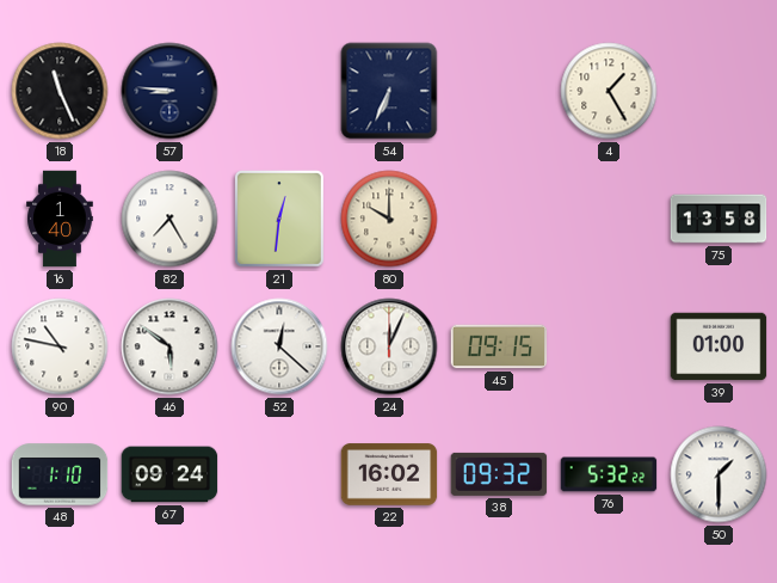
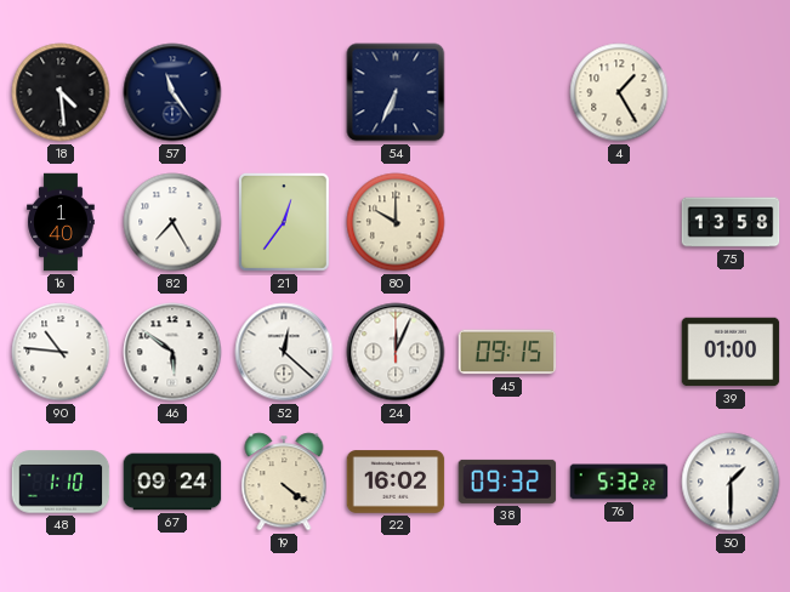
18: 11:26 -> 4:29 (61, 92)
57: 8:46 -> 11:24 (172, 92)
21: 12:31 -> 12:36 (284, 222)
90: 10:47 -> 10:46 (61, 352)
19: none -> 4:21 (284, 482)
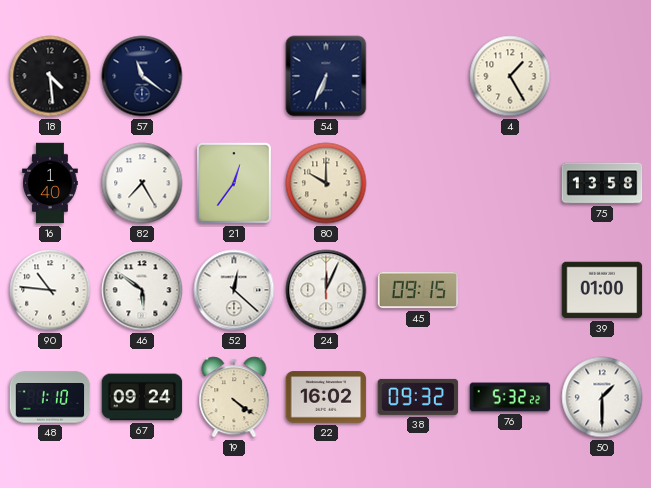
57: 11:24 -> 11:21 (142, 76)
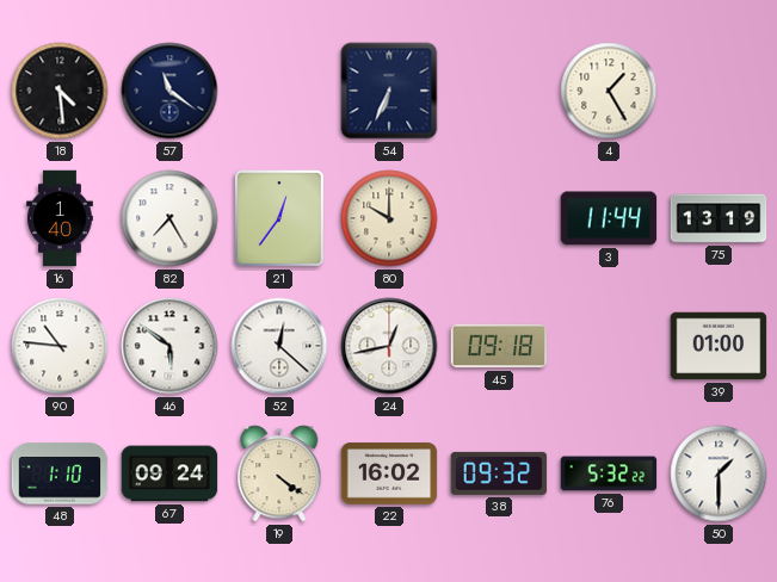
3: none -> 11:44 (609, 218)
75: 13:58 -> 13:19 (719, 218)
24: 12:04 -> 12:43 (389, 346)
45: 09:15 -> 09:18 (499, 346)
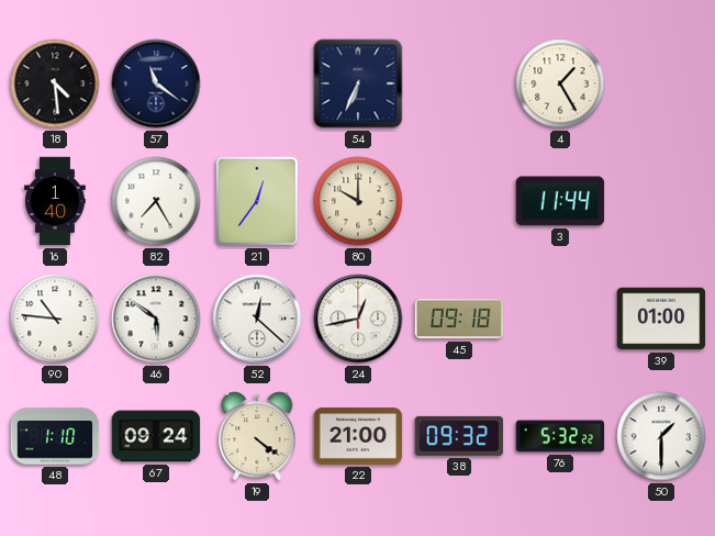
75: 13:19 -> none (719, 218)
22: 16:02 -> 21:00 (358, 436)
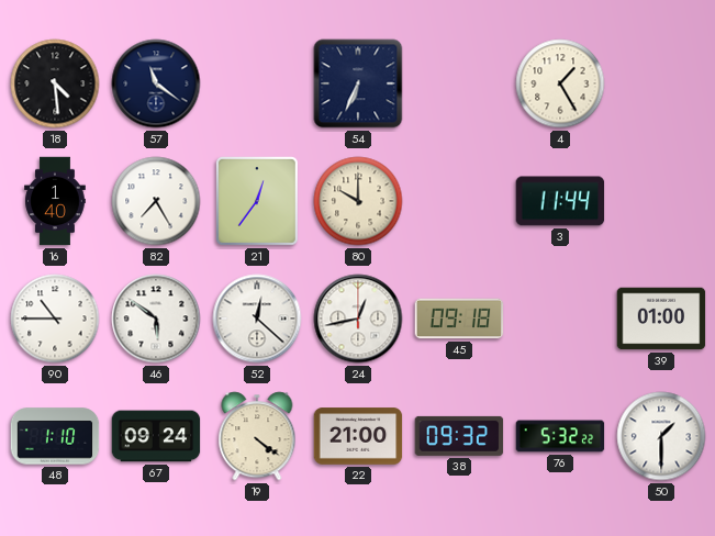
90: 10:46 -> 10:45 (55, 319)
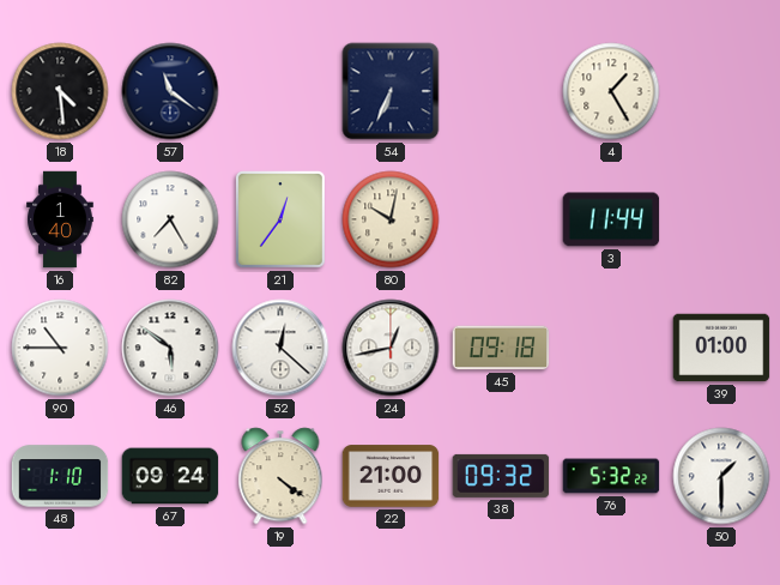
80: 10:00 -> 10:02 (391, 219)
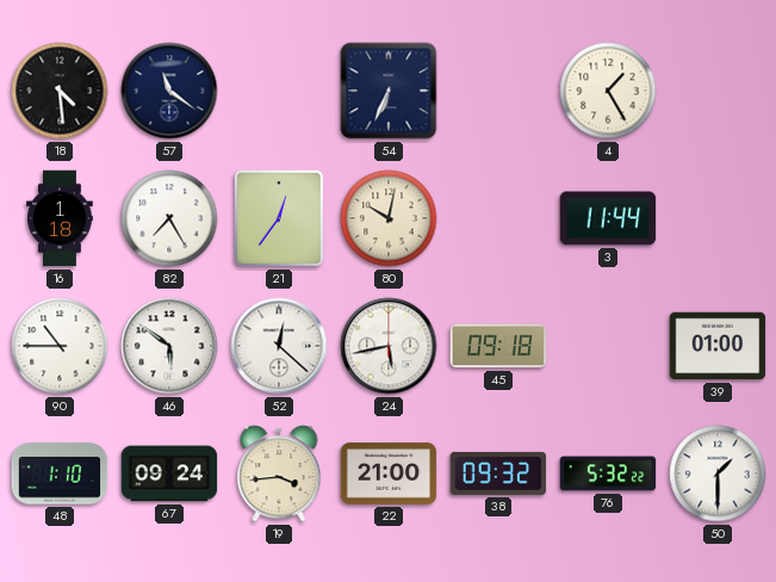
16: 1:40 -> 1:18 (60, 218)
24: 12:43 -> 5:43 (389, 346)
19: 4:21 -> 3:44 (279, 473)
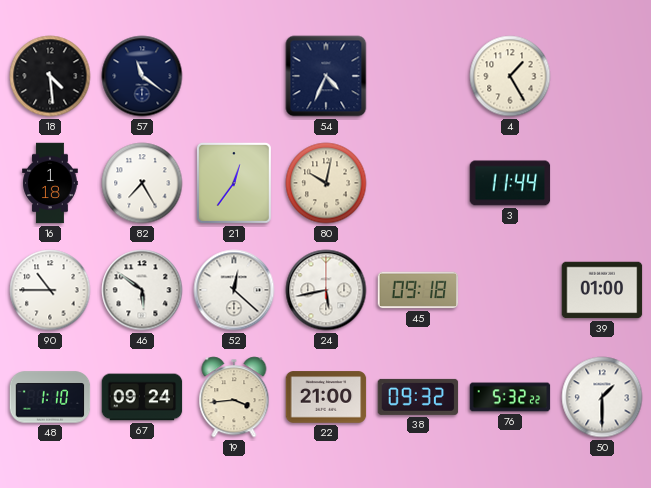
54: 6:34 -> 4:34 (326, 76)
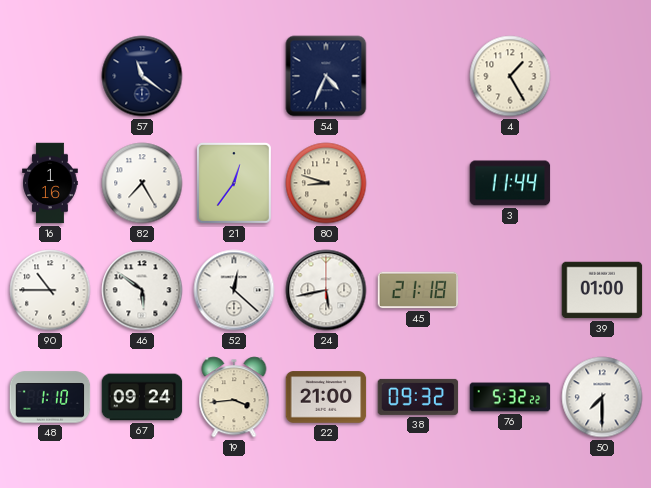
18: 4:29 -> none (50, 76)
16: 1:18 -> 1:16 (50, 183)
80: 10:02 -> 8:48 (326, 183)
45: 09:18 -> 21:18 (418, 290)
50: 1:30 -> 7:30 (602, 397)
